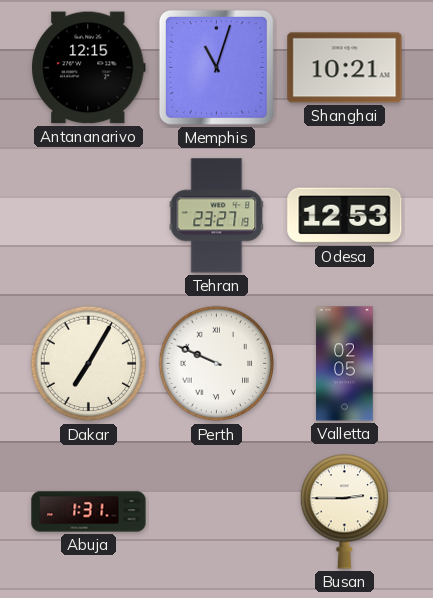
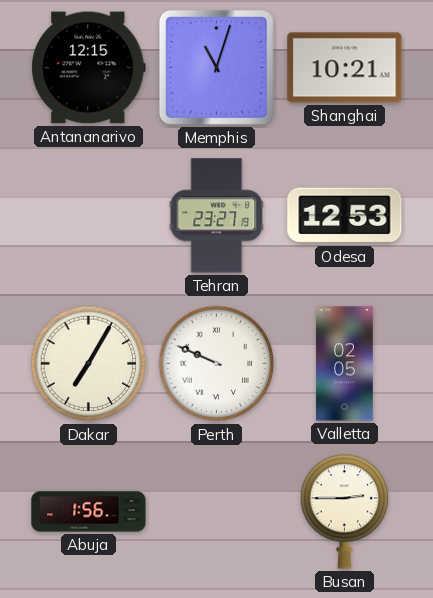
Abuja: 1:31 -> 1:56 (89, 512)
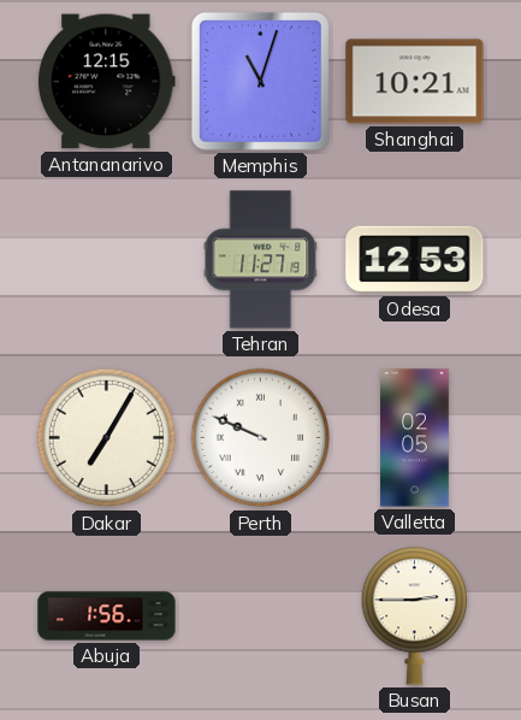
Tehran: 23:27 -> 11:27 (261, 260)
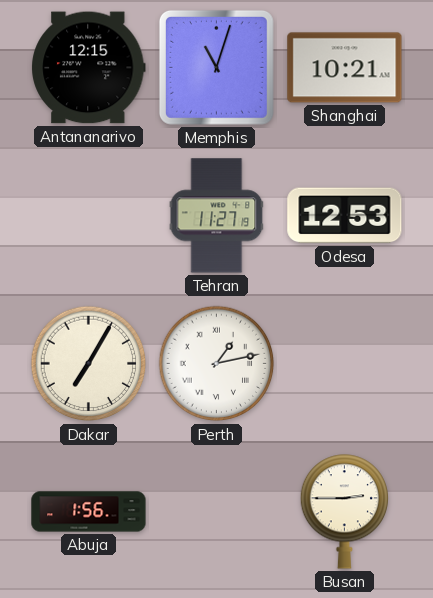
Perth: 9:49 -> 1:13 (217, 364)
Valletta: 02:05 -> none (415, 438)
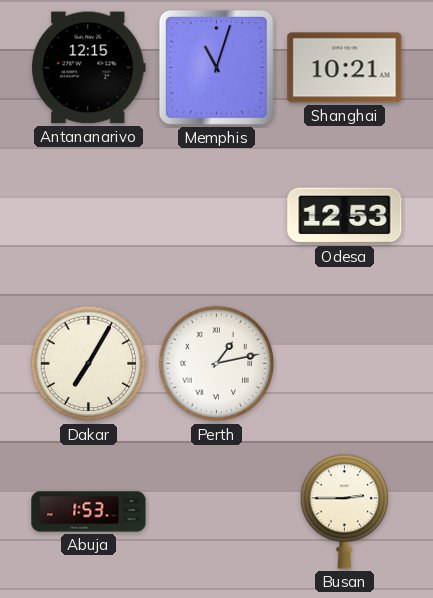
Tehran: 11:27 -> none (217, 216)
Abuja: 1:56 -> 1:53 (89, 512)
